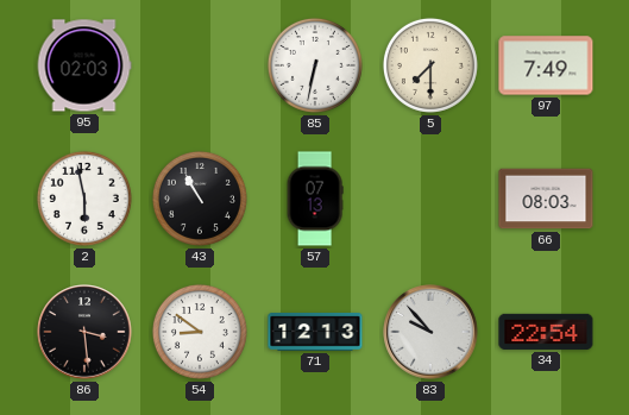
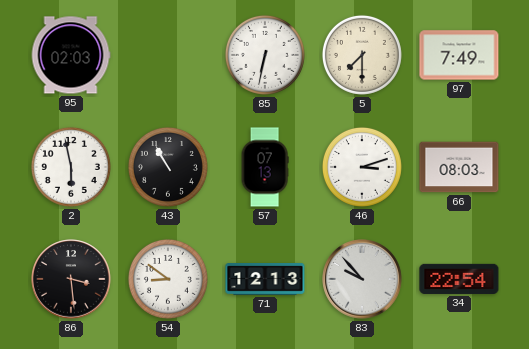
46: none -> 3:12 (362, 167)
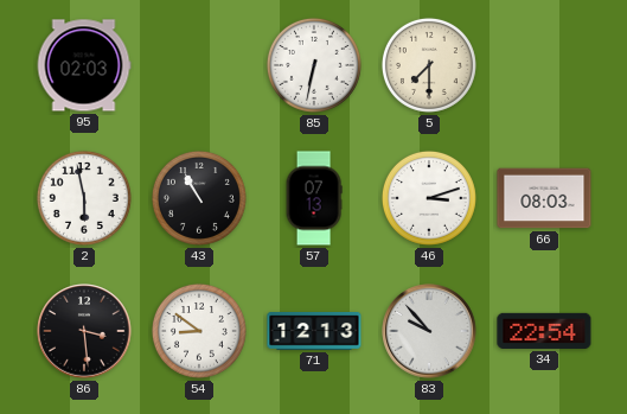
97: 7:49 -> none (459, 55)
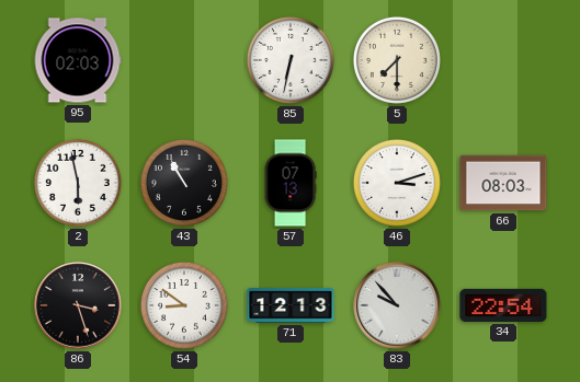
86: 3:29 -> 3:27 (78, 305)
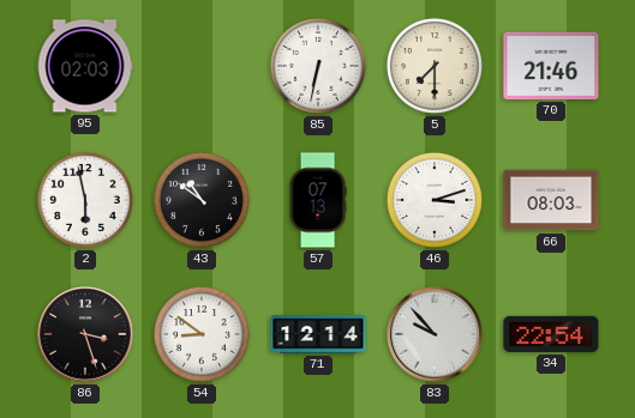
70: none -> 21:46 (551, 66)
43: 10:55 -> 10:51 (202, 200)
71: 12:13 -> 12:14 (318, 335)
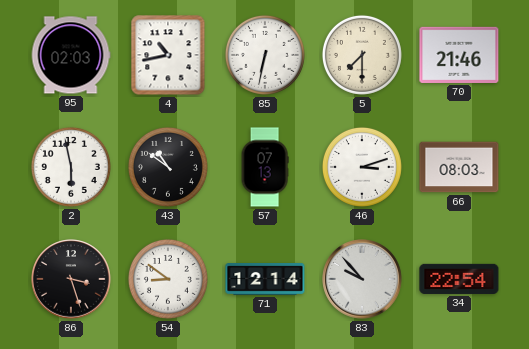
4: none -> 10:43 (168, 55)
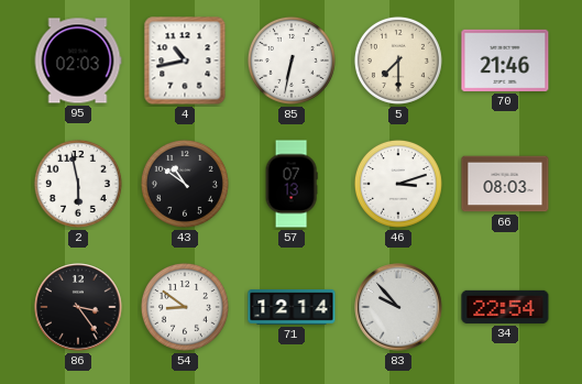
86: 3:27 -> 3:24 (78, 307)
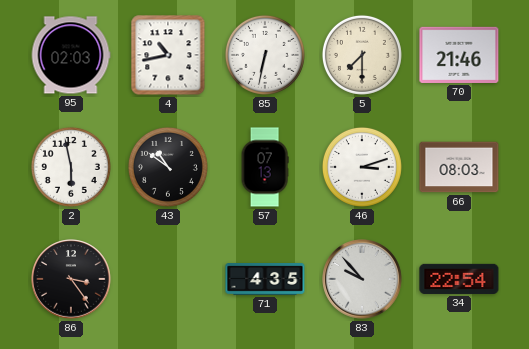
54: 8:51 -> none (185, 307)
71: 12:14 -> 4:35 (265, 280)
